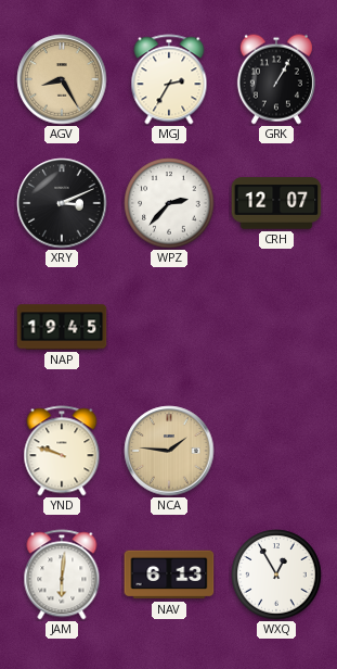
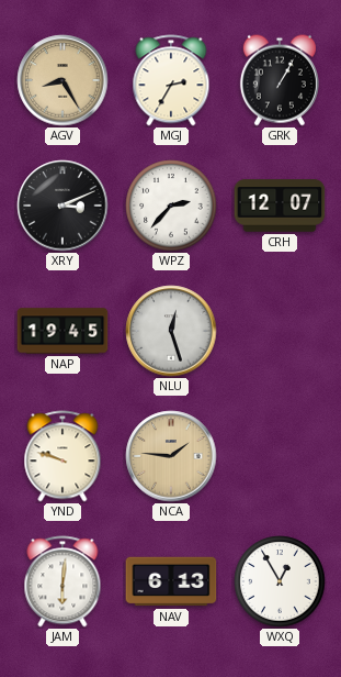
NLU: none -> 12:27 (171, 331)
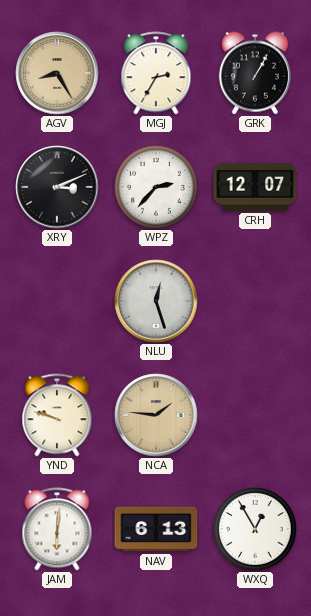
NAP: 19:45 -> none (62, 331)
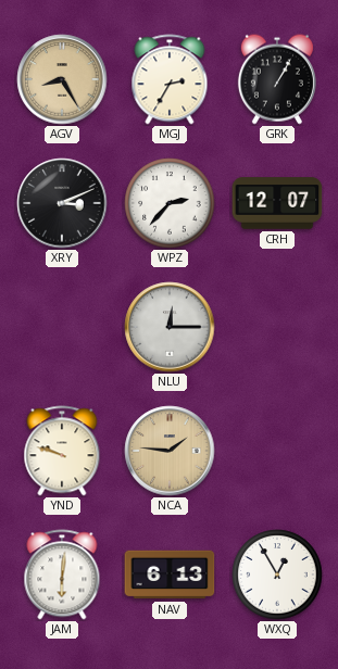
NLU: 12:27 -> 12:15 (170, 327)
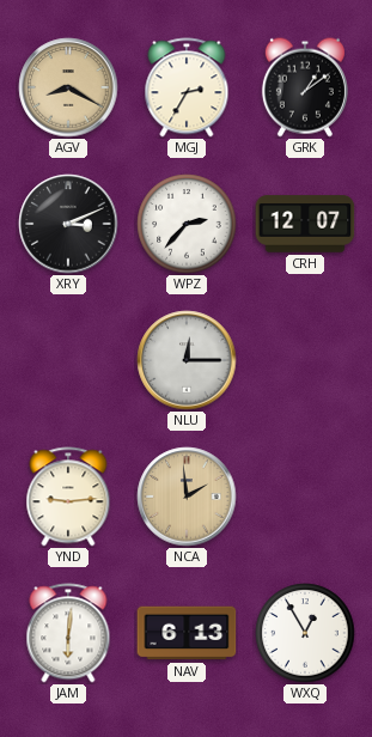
AGV: 8:25 -> 8:20 (68, 87)
GRK: 1:05 -> 1:09 (305, 87)
YND: 9:48 -> 9:14 (68, 497)
NCA: 1:46 -> 1:59 (187, 497)
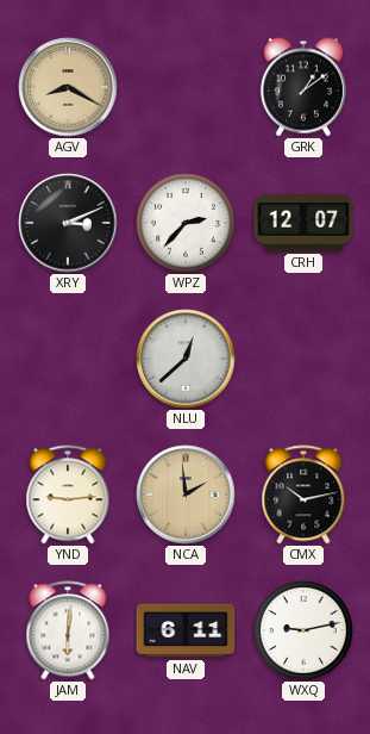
MGJ: 2:35 -> none (187, 87)
NLU: 12:15 -> 12:38 (186, 359)
CMX: none -> 10:13 (303, 494)
NAV: 6:13 -> 6:11 (186, 630)
WXQ: 12:55 -> 9:13 (303, 630)
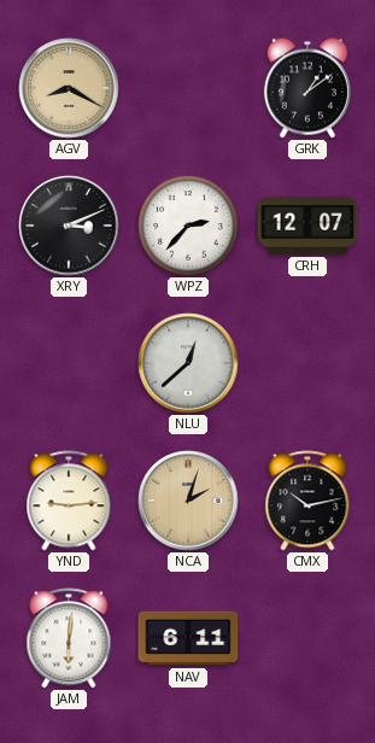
NCA: 1:59 -> 2:03 (188, 501)
WXQ: 9:13 -> none (303, 630)
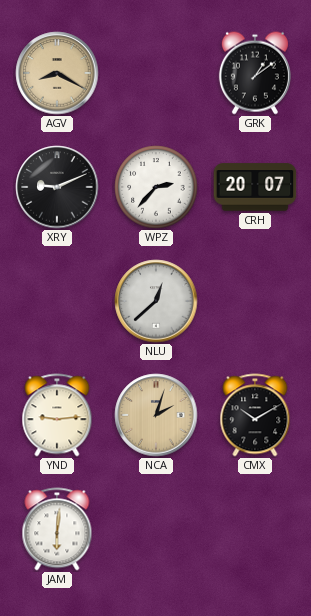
XRY: 3:11 -> 9:11 (57, 187)
CRH: 12:07 -> 20:07 (255, 187)
CMX: 10:13 -> 10:10 (255, 415)
NAV: 6:11 -> none (188, 638)
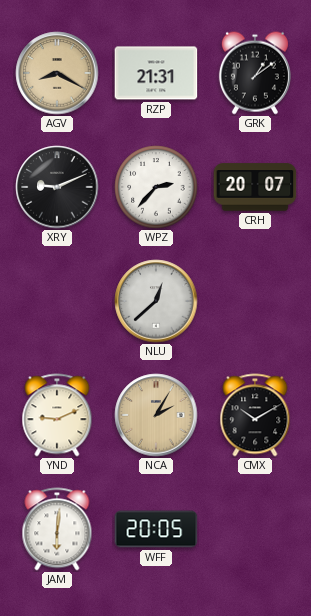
RZP: none -> 21:31 (156, 73)
YND: 9:14 -> 9:11 (57, 415)
NCA: 2:03 -> 2:05 (156, 415)
WFF: none -> 20:05 (156, 529)
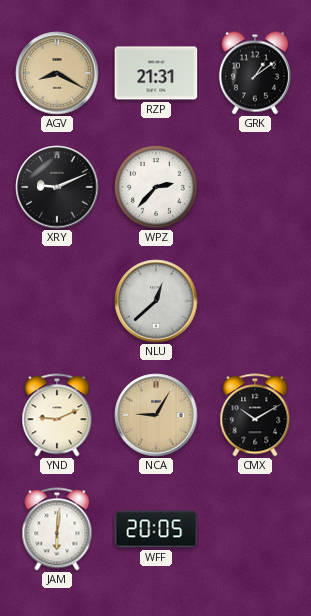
CRH: 20:07 -> none (255, 187)
NCA: 2:05 -> 9:05 (156, 415)
